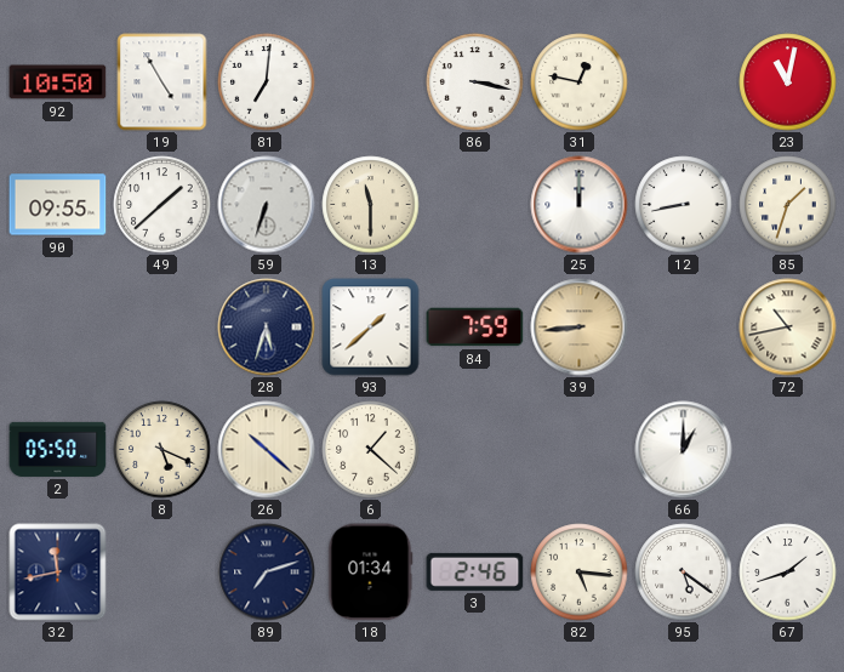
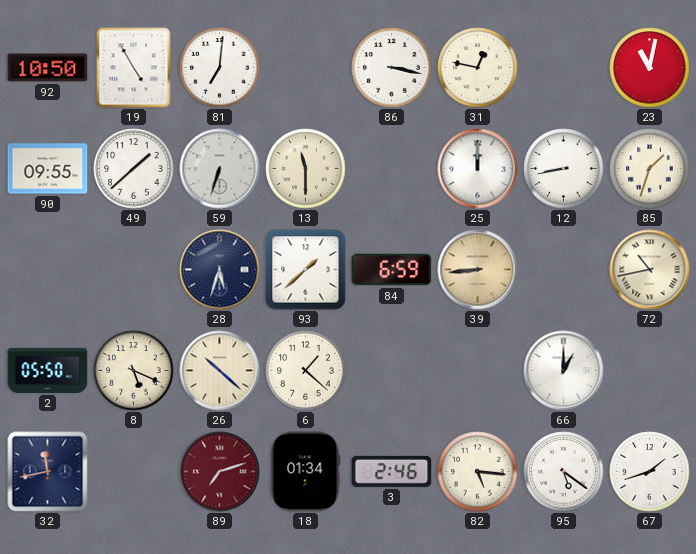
84: 7:59 -> 6:59 (392, 270)
89 dial: navy -> burgundy (220, 472)
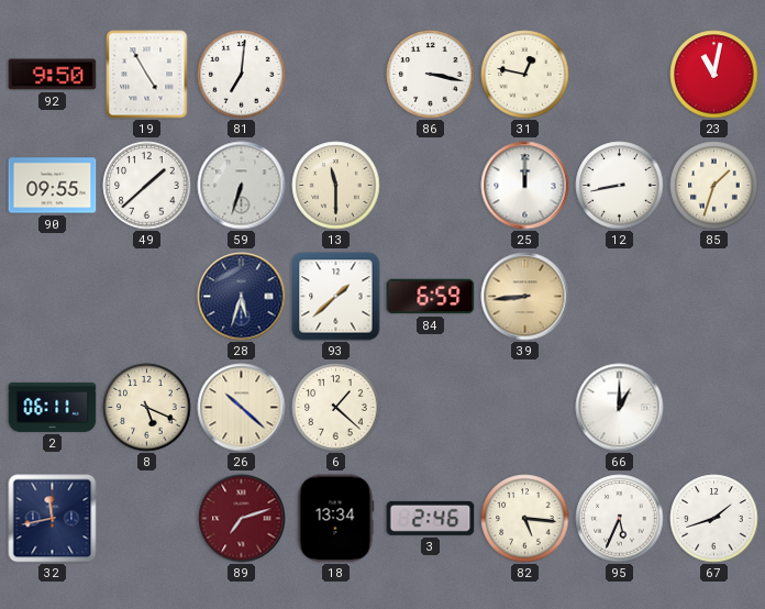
92: 10:50 -> 9:50 (53, 75)
72: 10:43 -> none (650, 270)
2: 05:50 -> 06:11 (53, 407)
18: 01:34 -> 13:34 (335, 519)
95: 5:21 -> 5:34 (620, 519)
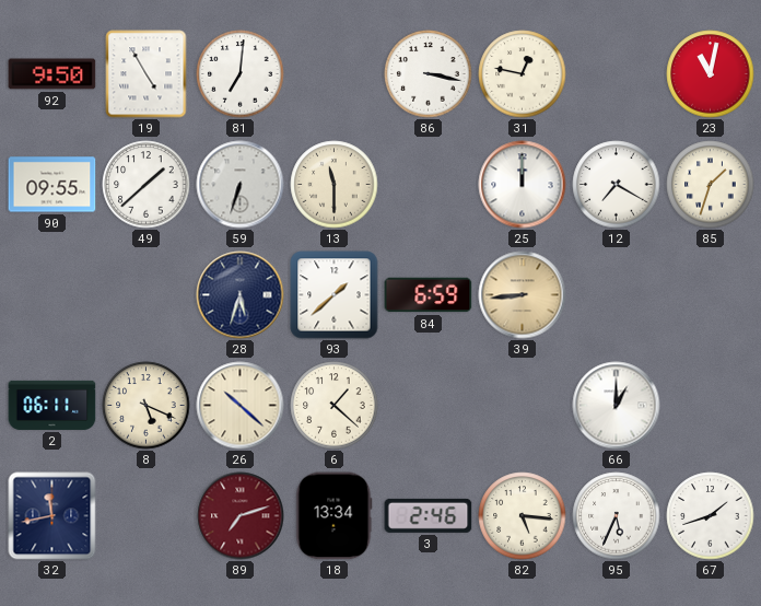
12: 8:43 -> 7:20 (617, 185)
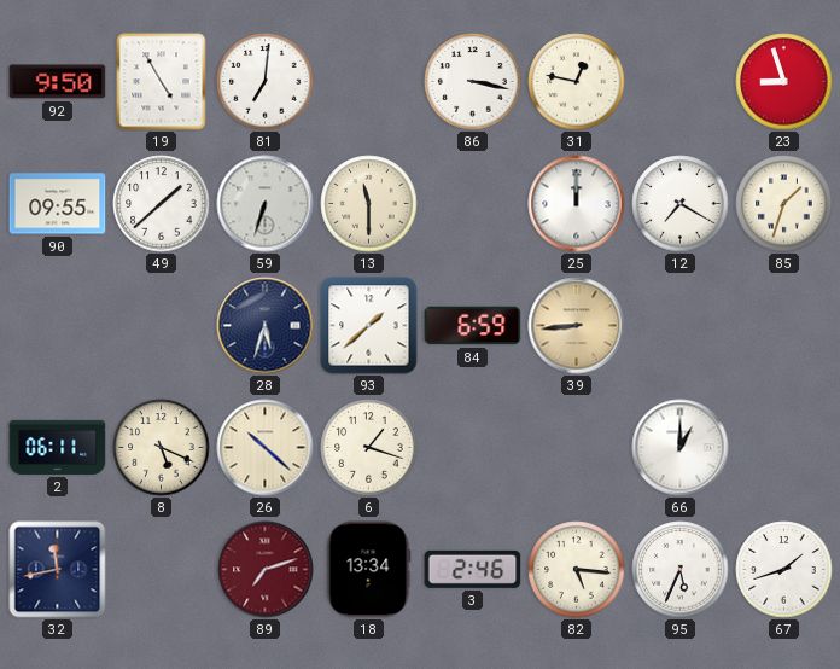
23: 11:02 -> 8:57 (784, 82)
6: 1:22 -> 1:18 (369, 448)
